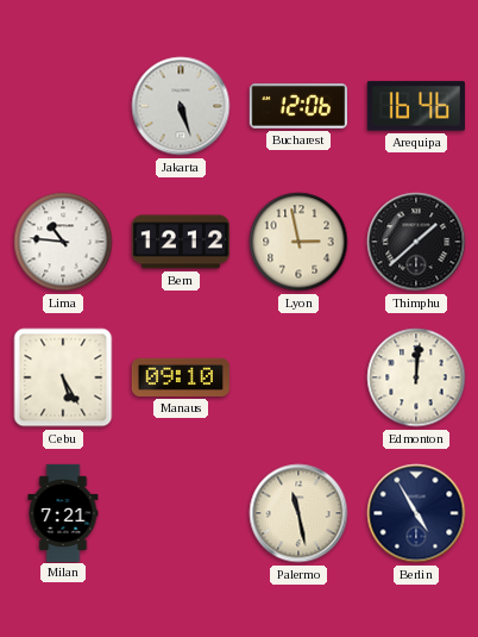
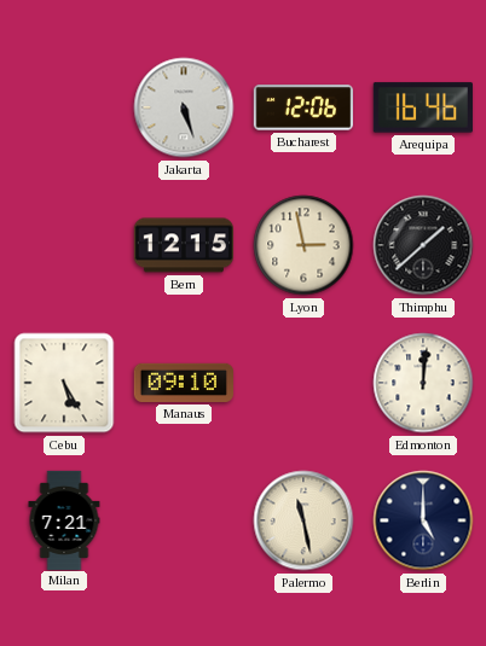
Lima: 10:46 -> none (63, 242)
Bern: 12:12 -> 12:15 (183, 245)
Berlin: 4:55 -> 5:00 (423, 520)
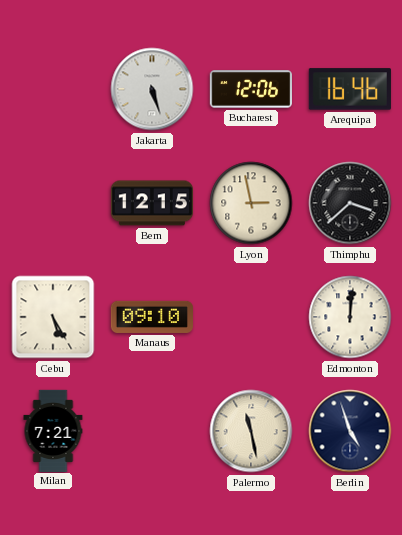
Thimphu: 1:38 -> 3:38 (350, 203)
Berlin: 5:00 -> 4:57 (350, 431)
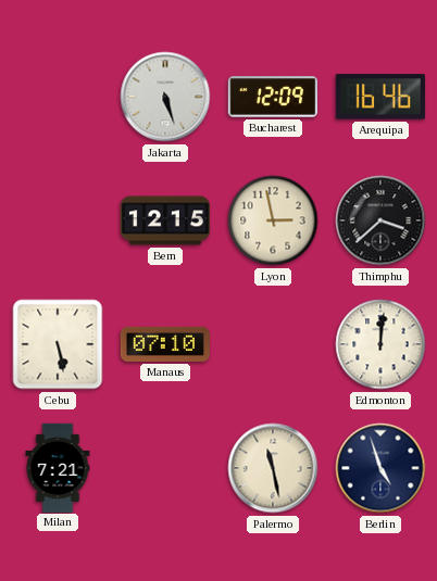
Bucharest: 12:06 -> 12:09 (272, 97)
Cebu: 5:25 -> 5:28 (58, 344)
Manaus: 09:10 -> 07:10 (164, 344)
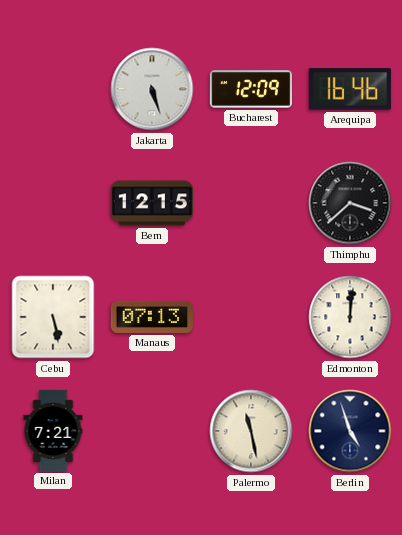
Lyon: 2:58 -> none (273, 220)
Manaus: 07:10 -> 07:13 (151, 317)
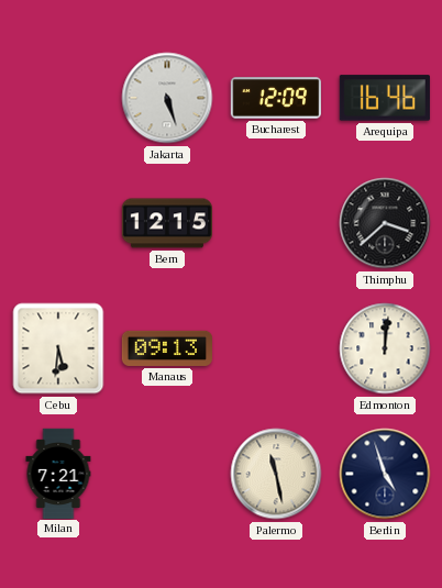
Cebu: 5:28 -> 5:31 (58, 348)
Manaus: 07:13 -> 09:13 (166, 348)
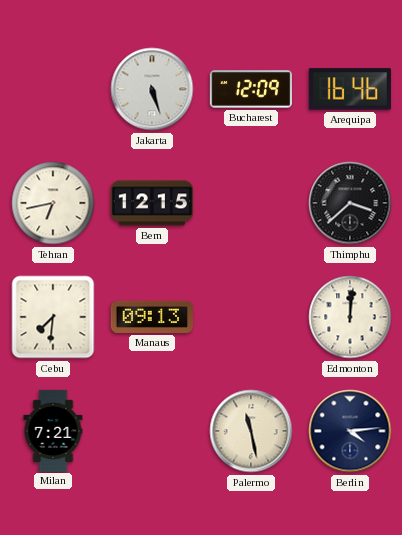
Tehran: none -> 6:43 (53, 203)
Cebu: 5:31 -> 7:31 (53, 317)
Berlin: 4:57 -> 4:14 (350, 431)
